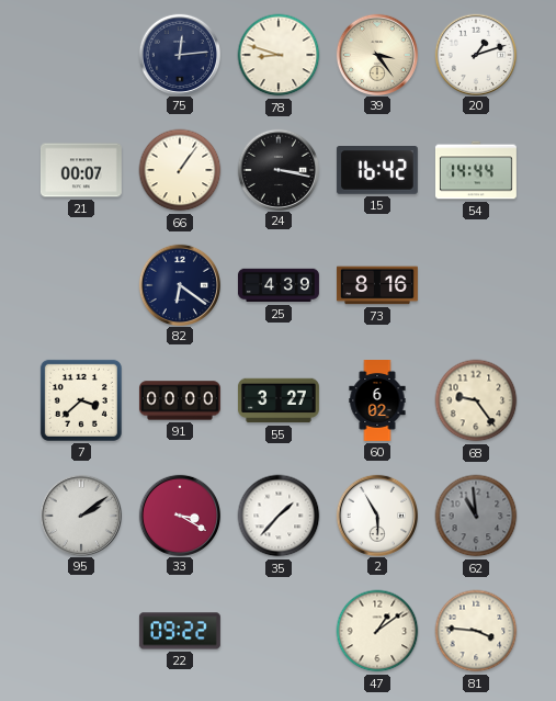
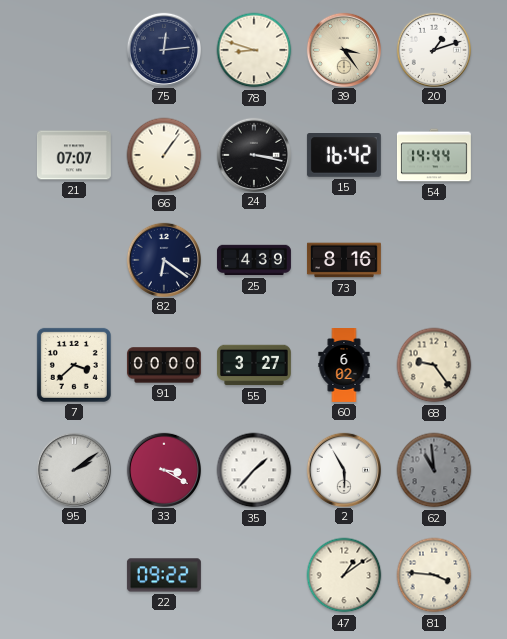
21: 00:07 -> 07:07 (74, 155)
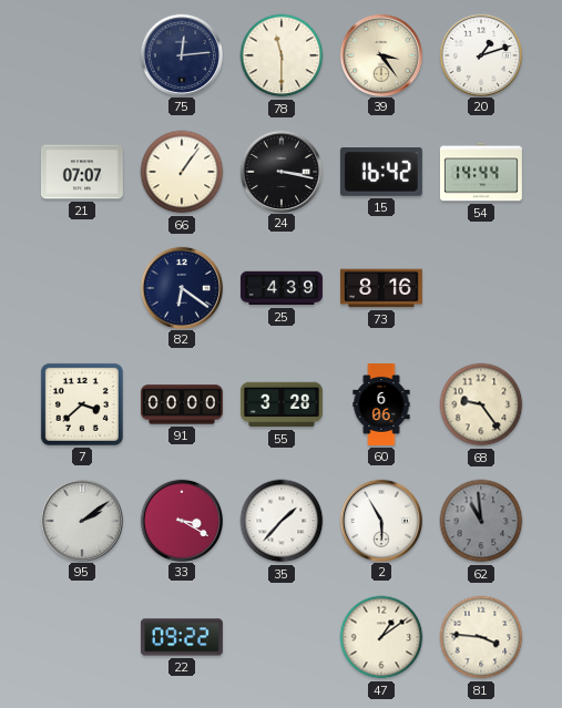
78: 8:48 -> 11:30 (282, 55)
55: 3:27 -> 3:28 (282, 404)
60: 6:02 -> 6:06 (381, 406)
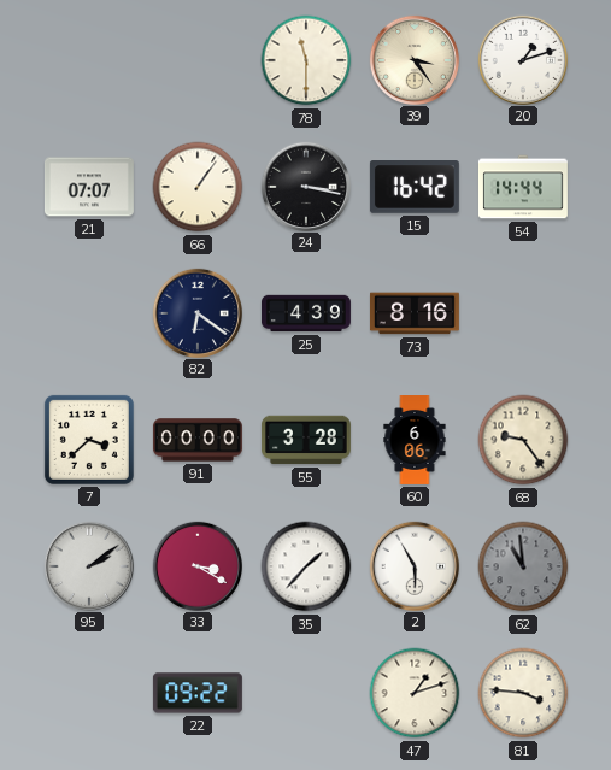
75: 12:14 -> none (181, 54)
47: 1:09 -> 1:12 (415, 693)
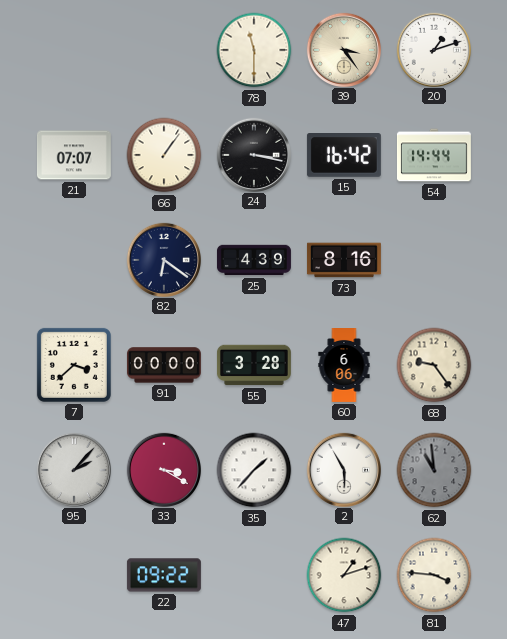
95: 2:09 -> 2:07 (73, 469)
